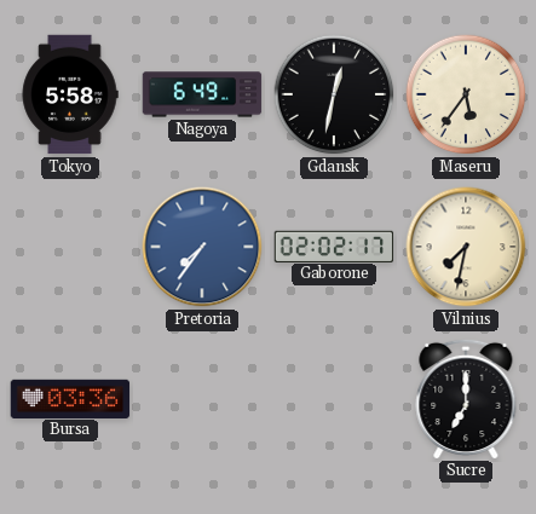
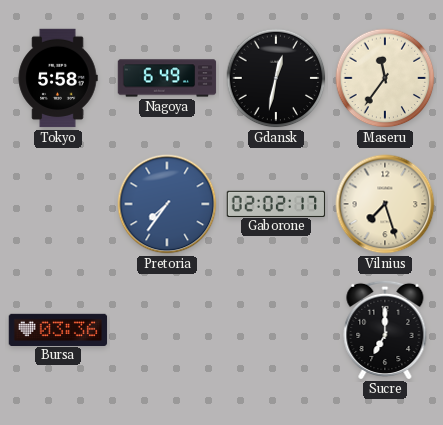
Maseru: 5:36 -> 11:36 (385, 78)
Vilnius: 7:32 -> 7:27 (385, 204)
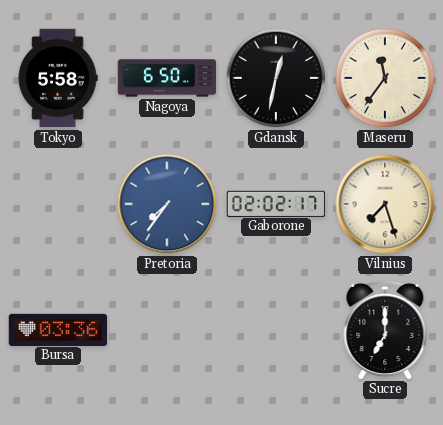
Nagoya: 6:49 -> 6:50 (167, 78)
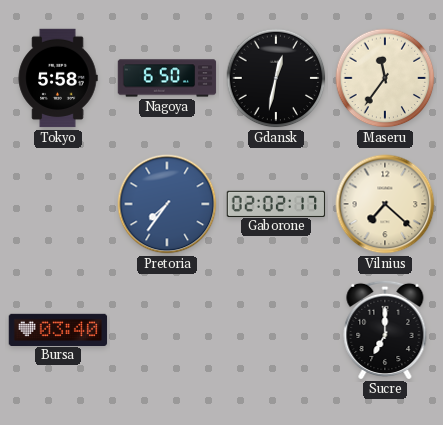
Vilnius: 7:27 -> 7:22 (385, 204)
Bursa: 03:36 -> 03:40 (58, 329)
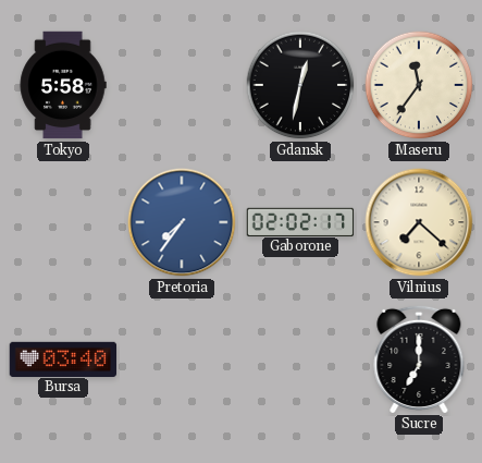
Nagoya: 6:50 -> none (167, 78)
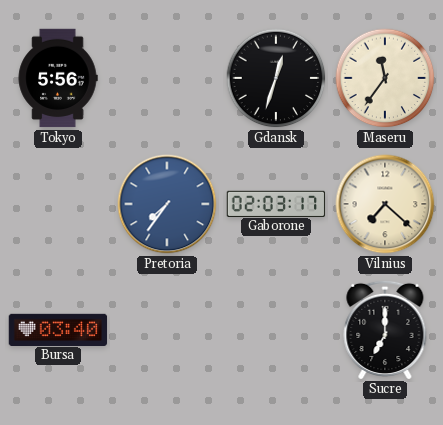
Tokyo: 5:58 -> 5:56 (58, 78)
Gdansk: 12:32 -> 12:33 (276, 78)
Gaborone: 02:02 -> 02:03 (276, 203)
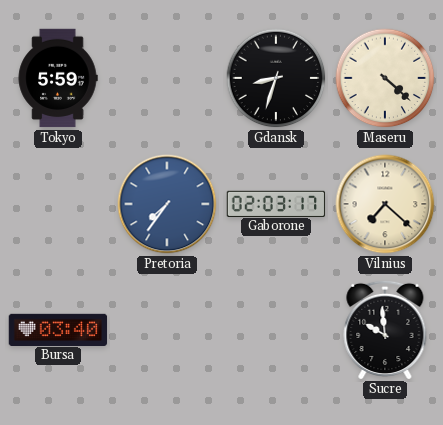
Tokyo: 5:56 -> 5:59 (58, 78)
Gdansk: 12:33 -> 8:33 (276, 78)
Maseru: 11:36 -> 4:22 (385, 78)
Sucre: 7:00 -> 9:59 (385, 329)
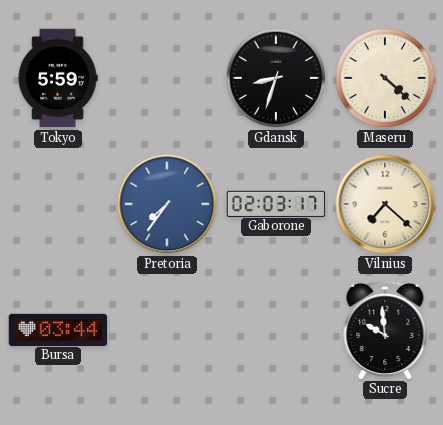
Bursa: 03:40 -> 03:44 (58, 329)
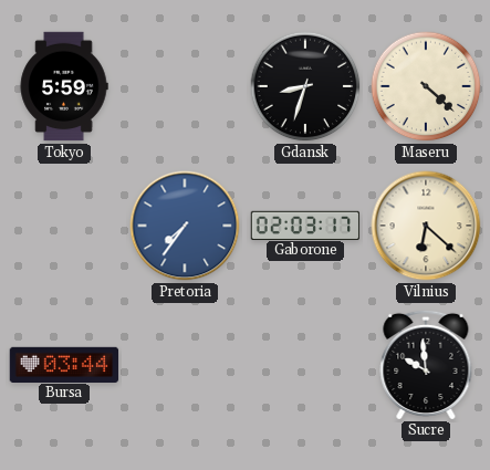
Vilnius: 7:22 -> 6:22 (426, 226)
